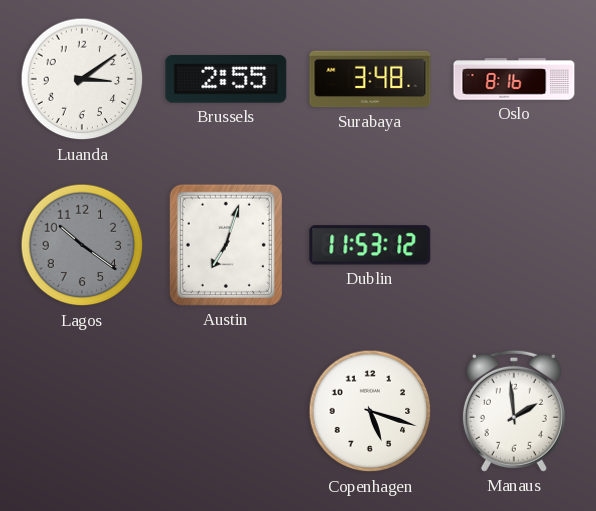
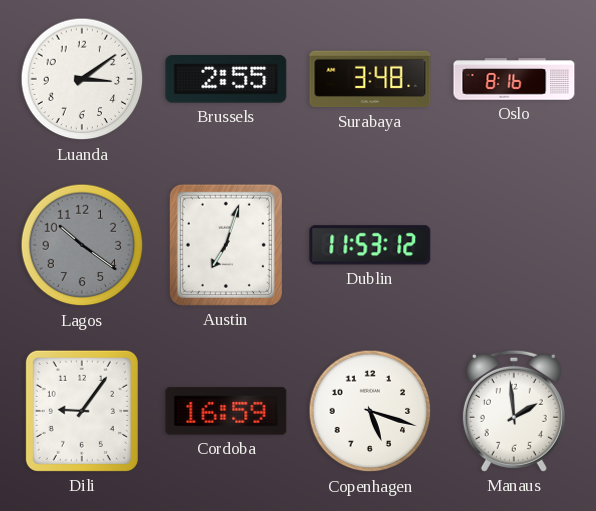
Dili: none -> 9:06 (82, 411)
Cordoba: none -> 16:59 (226, 411)
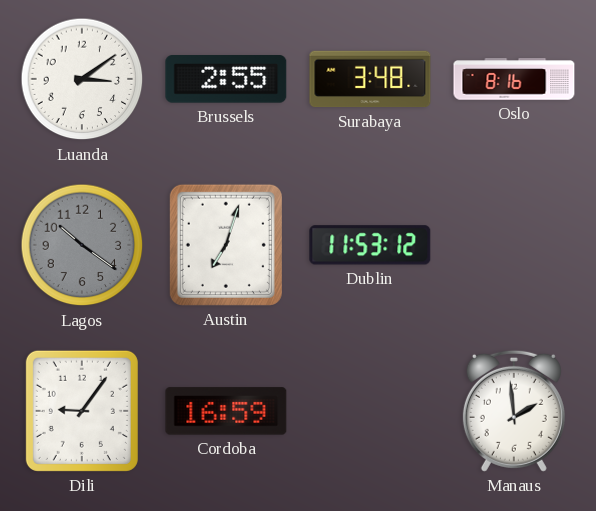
Copenhagen: 5:18 -> none (370, 411)
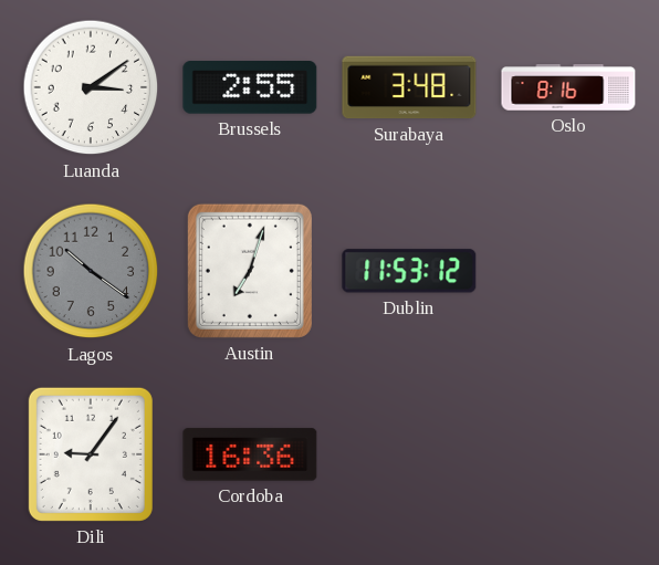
Cordoba: 16:59 -> 16:36 (250, 454)
Manaus: 1:59 -> none (514, 411)
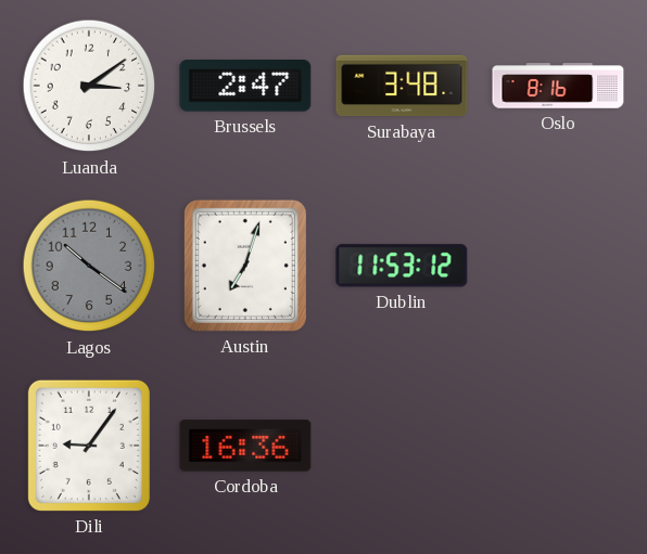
Brussels: 2:55 -> 2:47 (245, 86)
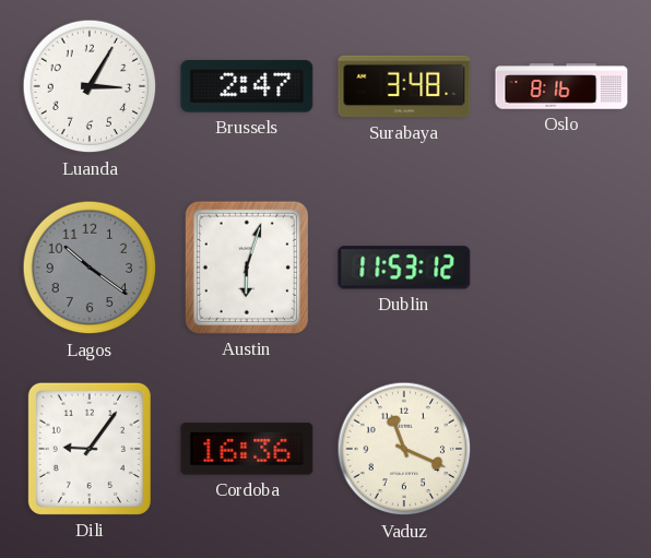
Luanda: 3:09 -> 3:05 (90, 86)
Austin: 7:03 -> 6:03 (247, 268)
Vaduz: none -> 11:19 (404, 449)
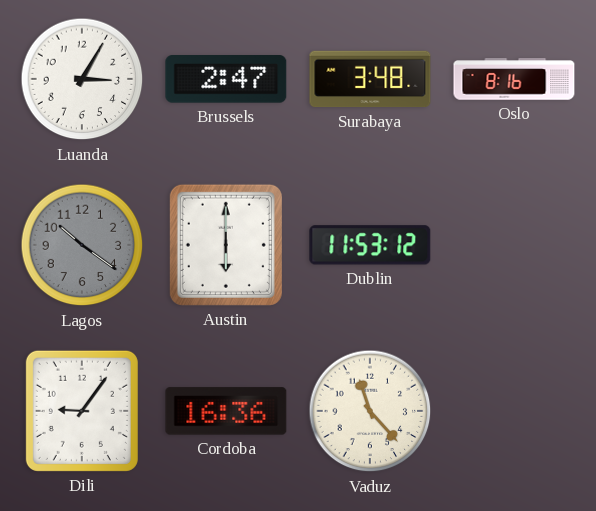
Austin: 6:03 -> 6:00 (226, 245)
Vaduz: 11:19 -> 11:23 (370, 411)
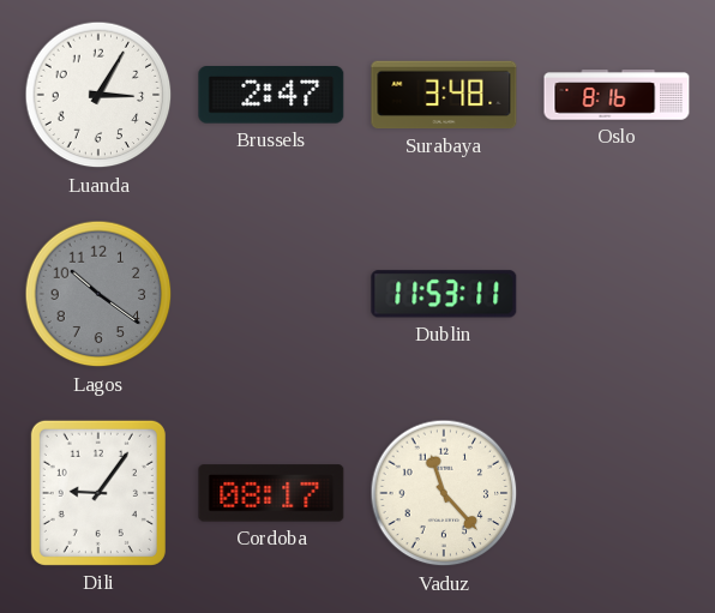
Austin: 6:00 -> none (226, 245)
Dublin: 11:53:12 -> 11:53:11 (444, 294)
Cordoba: 16:36 -> 08:17 (271, 493)
